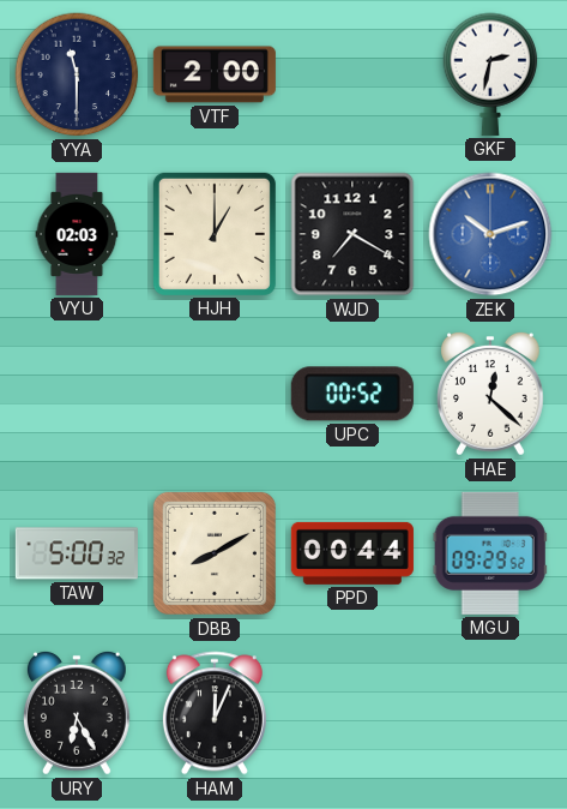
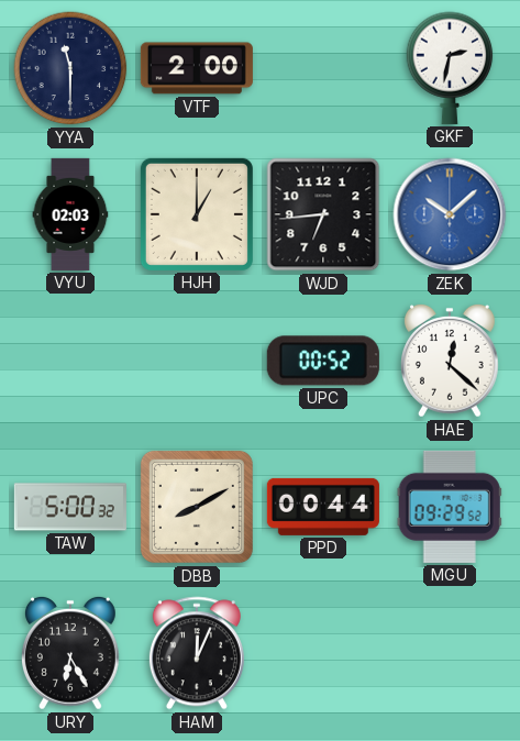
WJD: 7:20 -> 6:44 (323, 214)
ZEK: 10:12 -> 10:08 (450, 214)
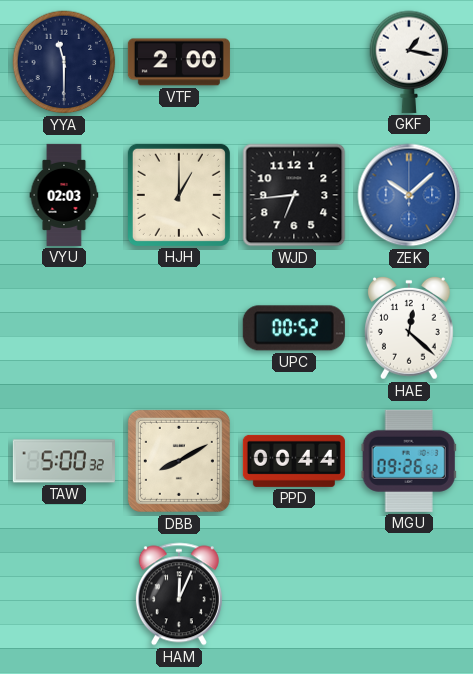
GKF: 2:32 -> 1:17 (409, 62)
MGU: 09:29 -> 09:26 (409, 461)
URY: 6:25 -> none (70, 653)
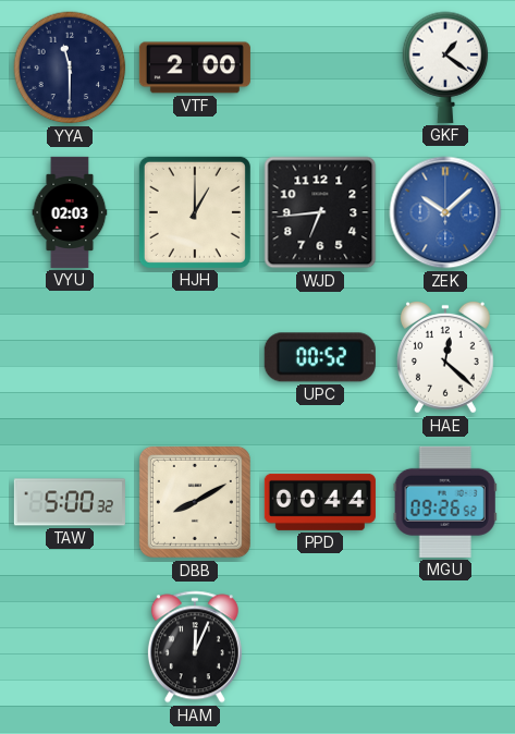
GKF: 1:17 -> 1:21 (445, 68)
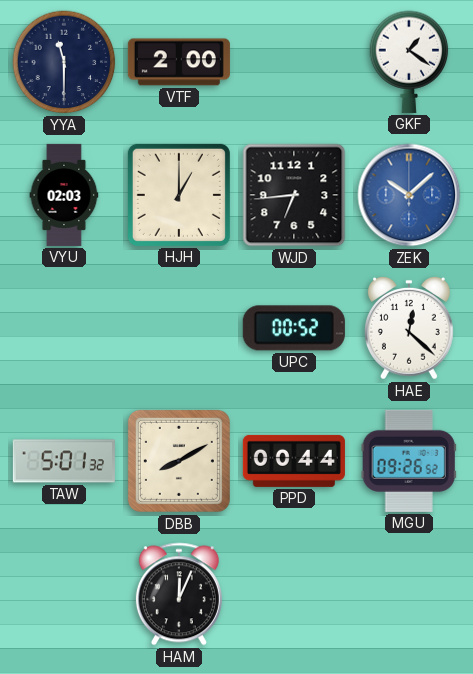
TAW: 5:00 -> 5:01 (64, 461)
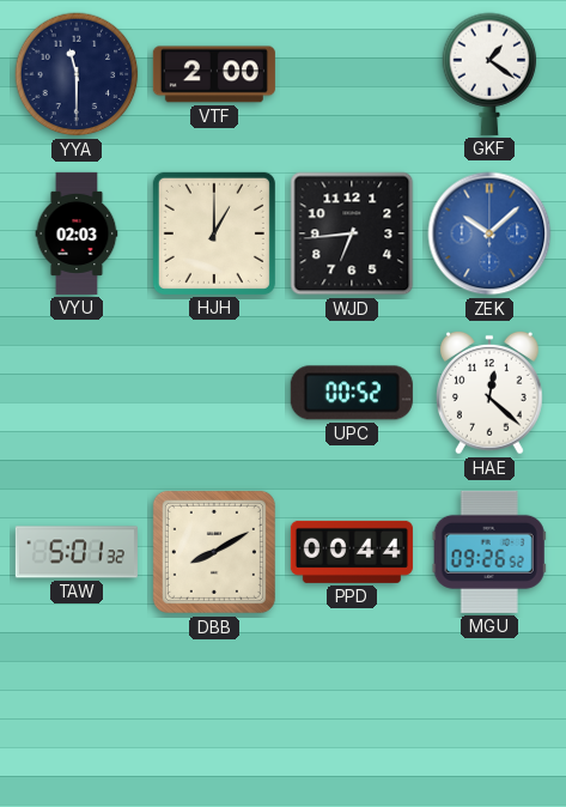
HAM: 12:04 -> none (179, 594)
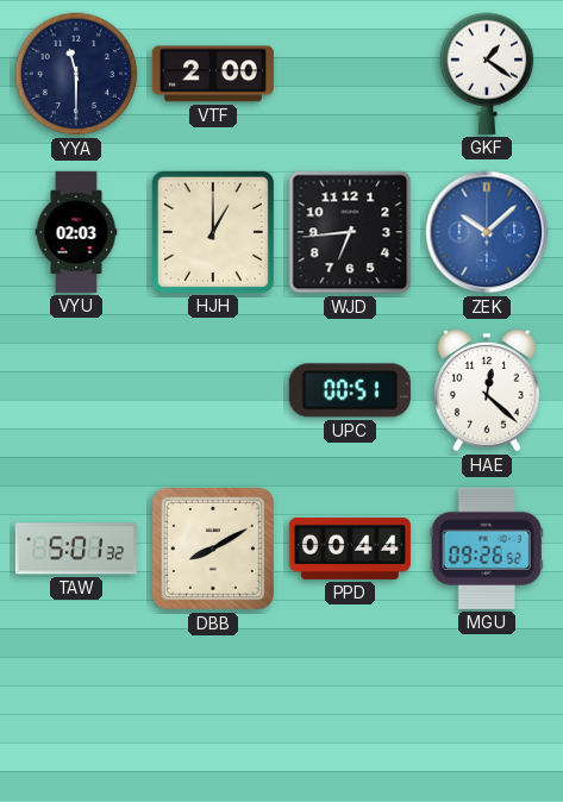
UPC: 00:52 -> 00:51 (350, 390)
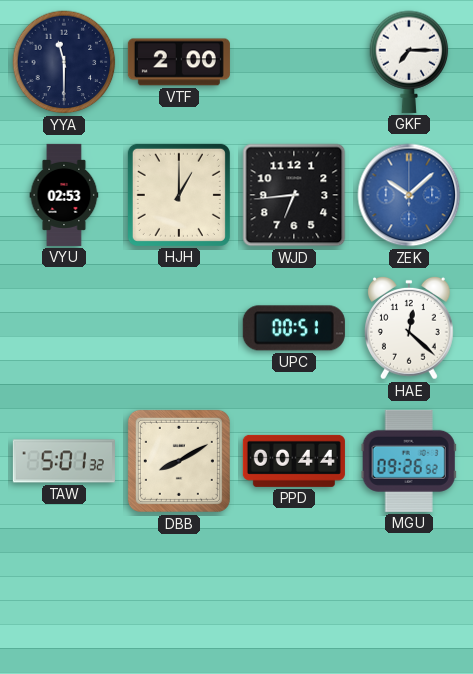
GKF: 1:21 -> 7:15 (409, 62)
VYU: 02:03 -> 02:53 (64, 195)
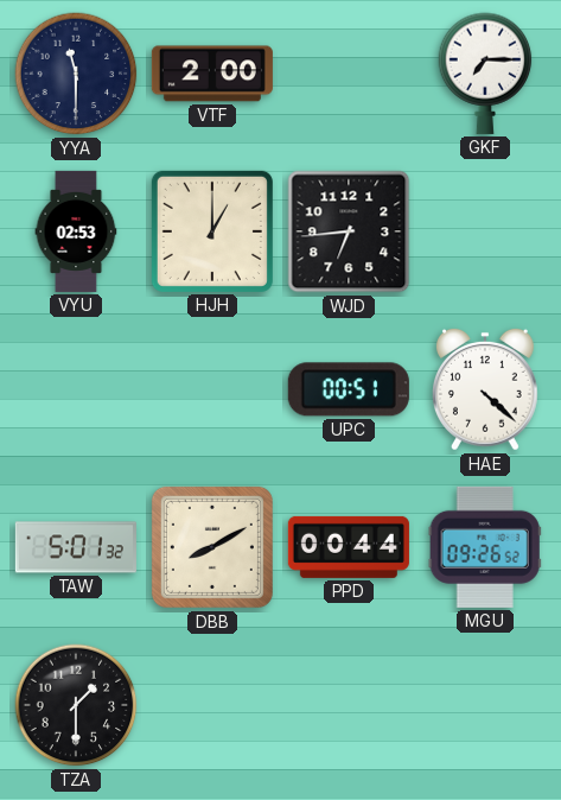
ZEK: 10:08 -> none (409, 195)
HAE: 12:22 -> 4:22 (485, 389)
TZA: none -> 1:30 (76, 705)
